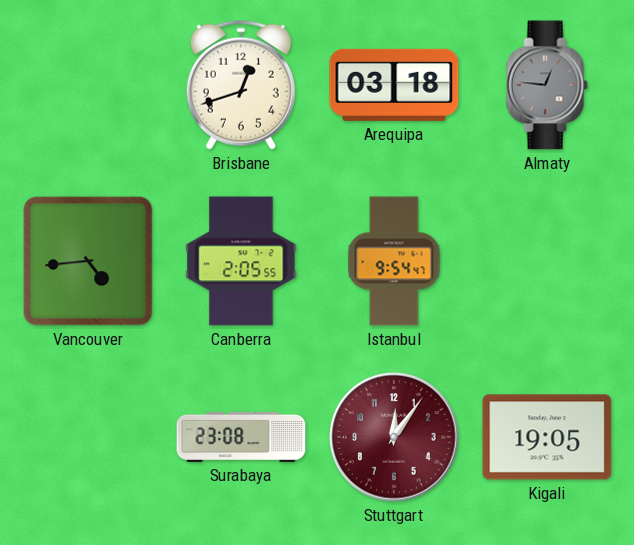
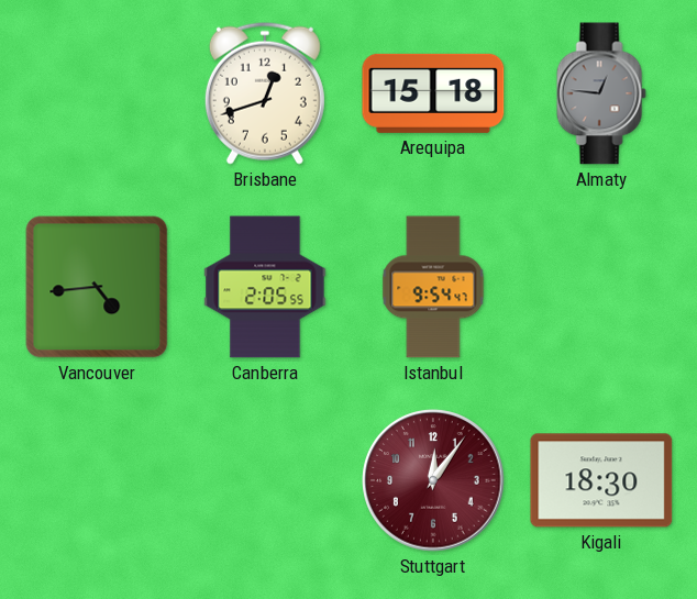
Arequipa: 03:18 -> 15:18 (433, 93)
Surabaya: 23:08 -> none (241, 437)
Kigali: 19:05 -> 18:30 (601, 480)
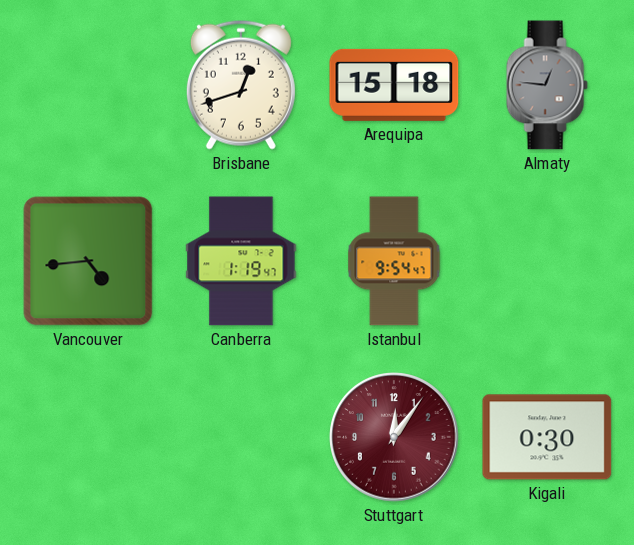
Canberra: 2:05 -> 1:19 (241, 261)
Kigali: 18:30 -> 0:30 (547, 437)
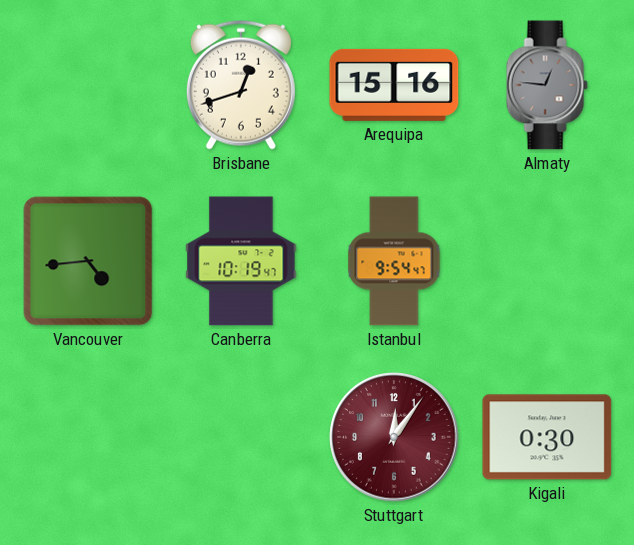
Arequipa: 15:18 -> 15:16 (394, 85)
Canberra: 1:19 -> 10:19 (241, 261)
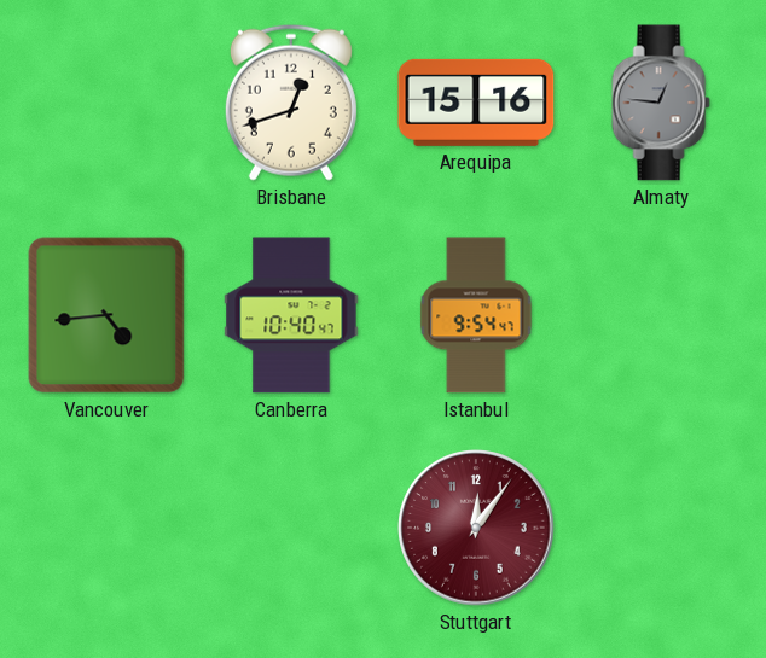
Canberra: 10:19 -> 10:40 (291, 315)
Kigali: 0:30 -> none (547, 437)
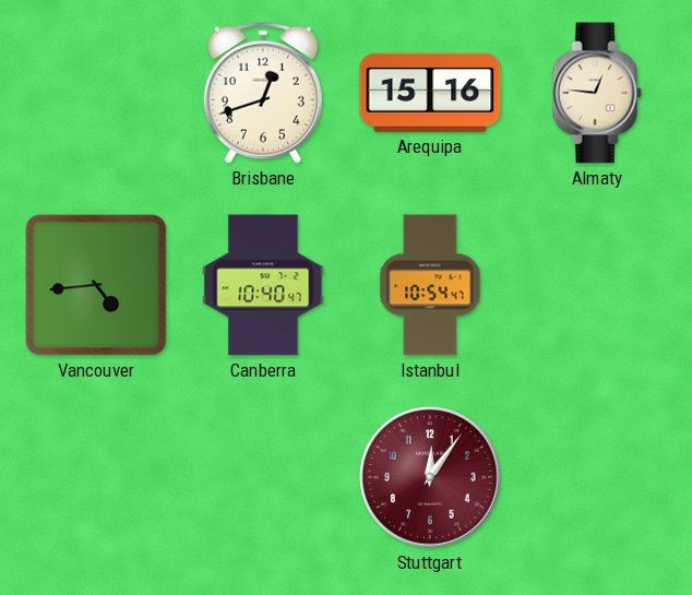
Almaty dial: grey -> cream (597, 93)
Istanbul: 9:54 -> 10:54 (430, 285)
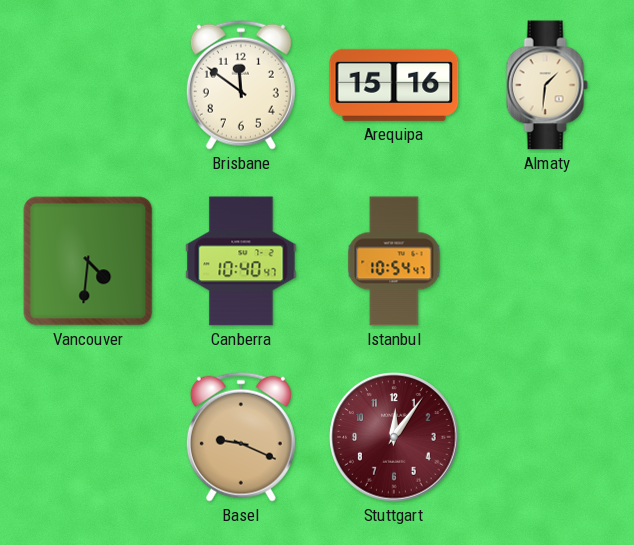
Brisbane: 12:42 -> 11:51 (241, 85)
Almaty: 12:46 -> 1:31 (547, 85)
Vancouver: 4:44 -> 4:31 (88, 261)
Basel: none -> 9:19 (241, 437)
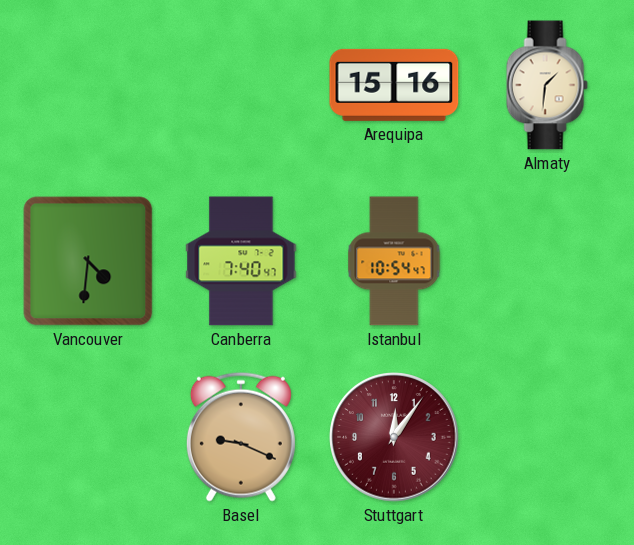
Brisbane: 11:51 -> none (241, 85)
Canberra: 10:40 -> 7:40 (241, 261)
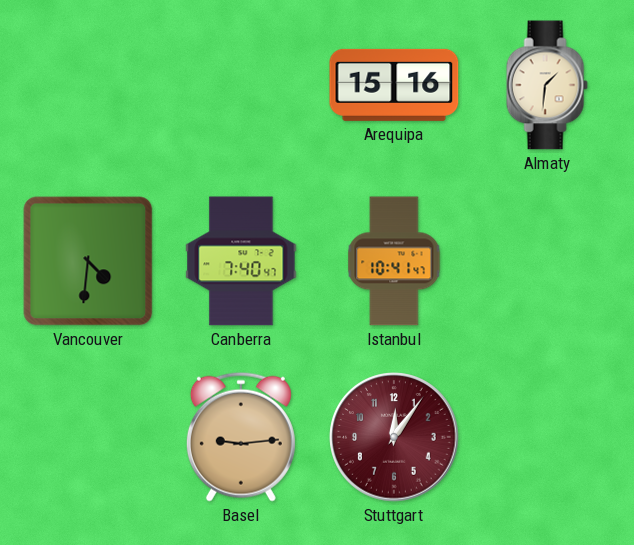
Istanbul: 10:54 -> 10:41 (394, 261)
Basel: 9:19 -> 9:14 (241, 437)
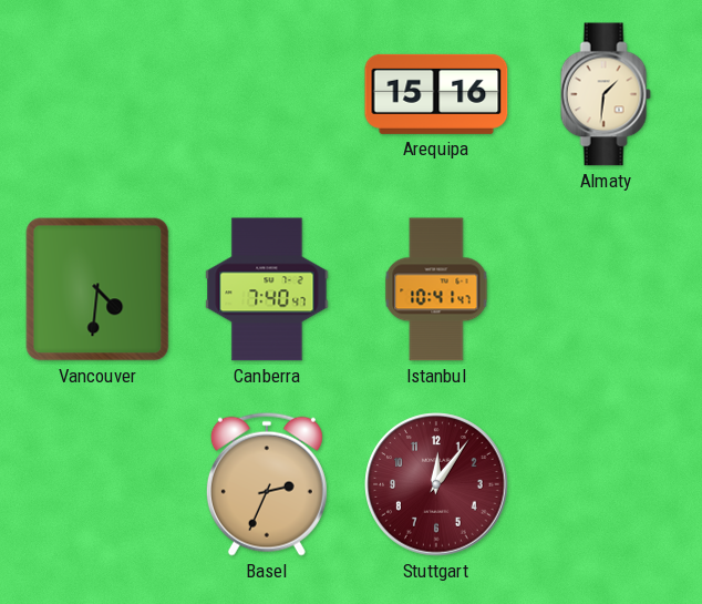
Basel: 9:14 -> 2:34 (267, 484)
